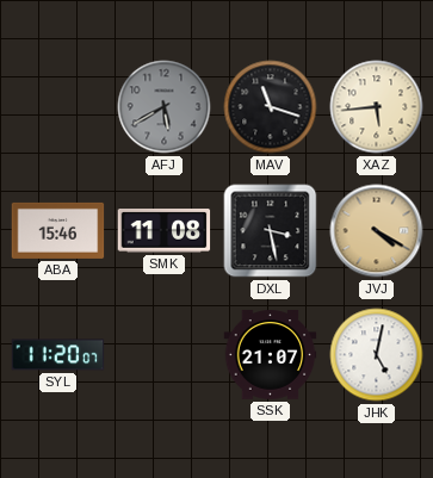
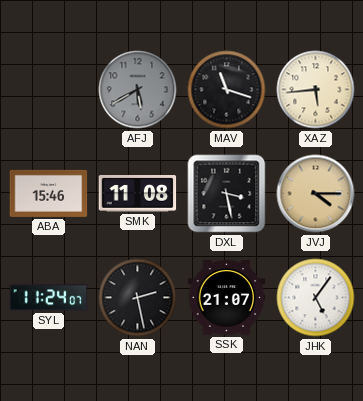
JVJ: 4:20 -> 4:15 (316, 194)
SYL: 11:20 -> 11:24 (49, 298)
NAN: none -> 2:28 (138, 298)
JHK: 5:02 -> 5:06 (316, 298)
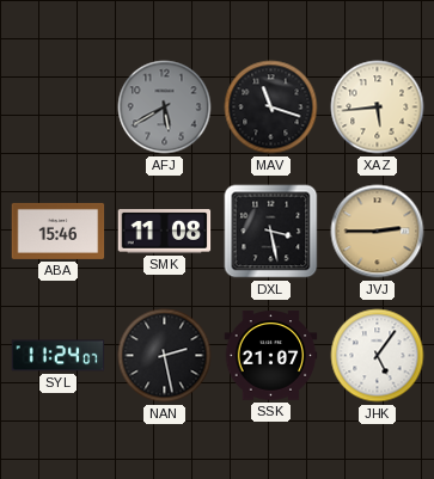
JVJ: 4:15 -> 2:45 (378, 232)
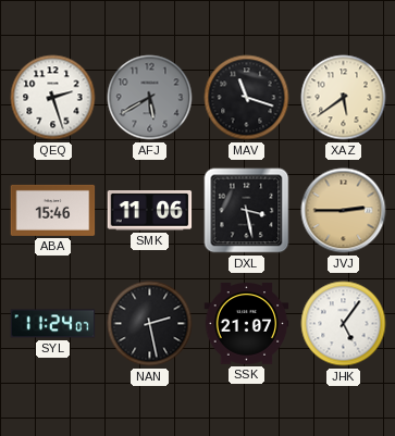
QEQ: none -> 2:27 (53, 98)
XAZ: 5:44 -> 5:39 (344, 98)
SMK: 11:08 -> 11:06 (150, 211)
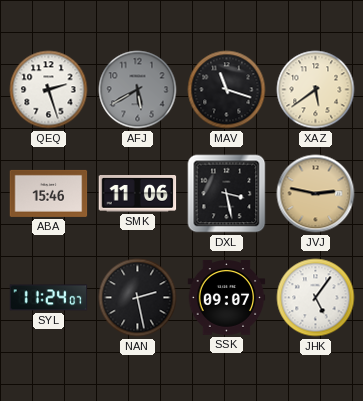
JVJ: 2:45 -> 2:47 (316, 194)
SSK: 21:07 -> 09:07 (227, 298)
